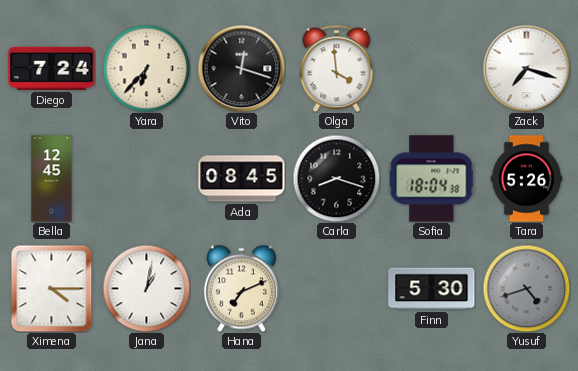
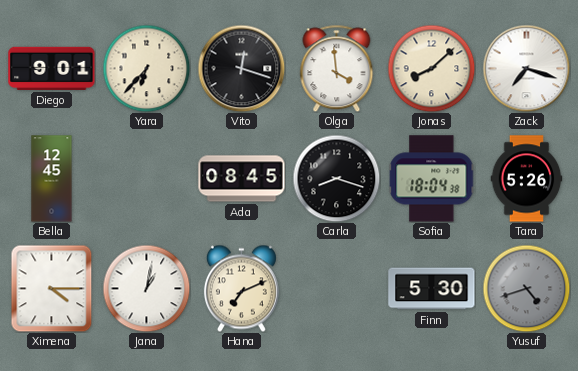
Diego: 7:24 -> 9:01 (52, 68)
Jonas: none -> 8:08 (431, 68)
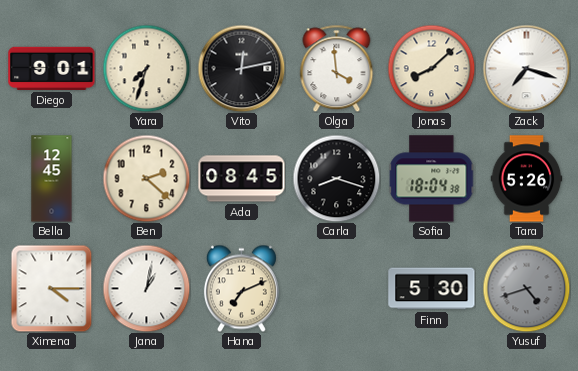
Yara: 6:37 -> 7:33 (146, 68)
Vito: 12:18 -> 12:13 (241, 68)
Ben: none -> 2:22 (146, 178)
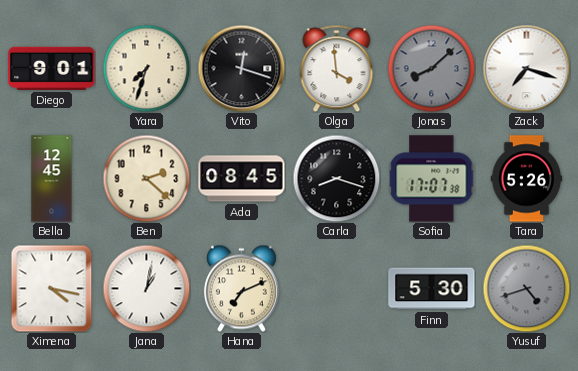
Vito: 12:13 -> 12:18 (241, 68)
Jonas dial: cream -> grey (431, 68)
Sofia: 18:04 -> 17:07 (432, 179)
Ximena: 4:15 -> 4:17 (52, 288)
